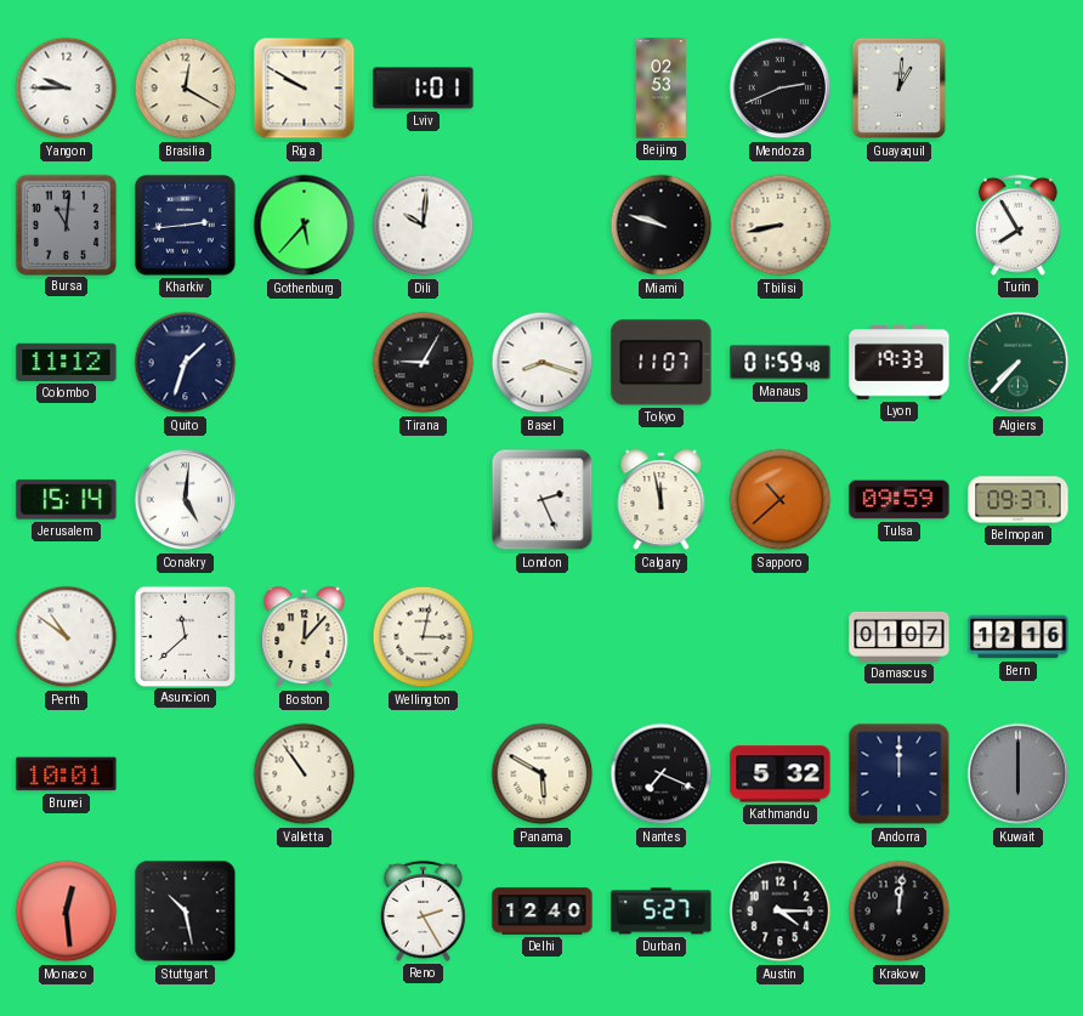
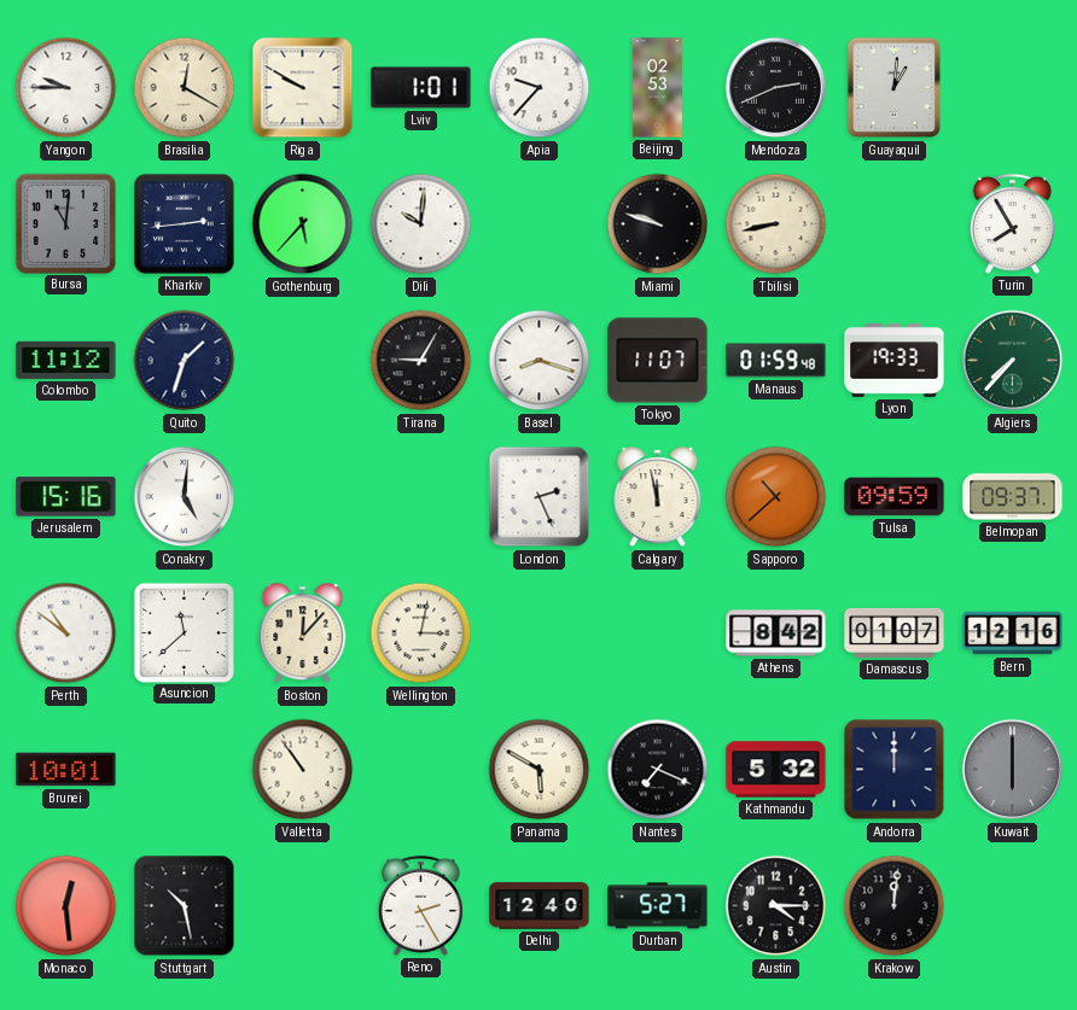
Apia: none -> 9:37 (540, 88)
Jerusalem: 15:14 -> 15:16 (66, 497)
Athens: none -> 8:42 (776, 634)
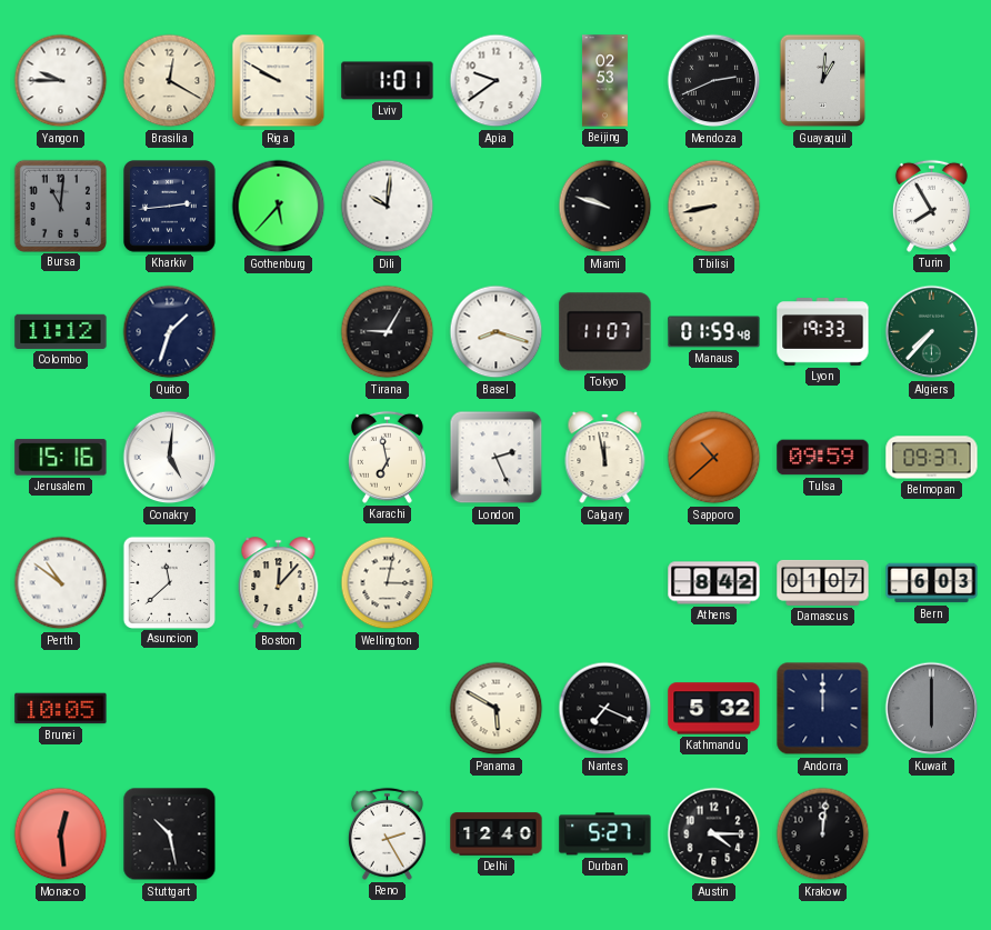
Apia: 9:37 -> 9:39 (497, 81)
Karachi: none -> 6:58 (387, 457)
Bern: 12:16 -> 6:03 (932, 583)
Brunei: 10:01 -> 10:05 (61, 709)
Valletta: 10:54 -> none (303, 770)
